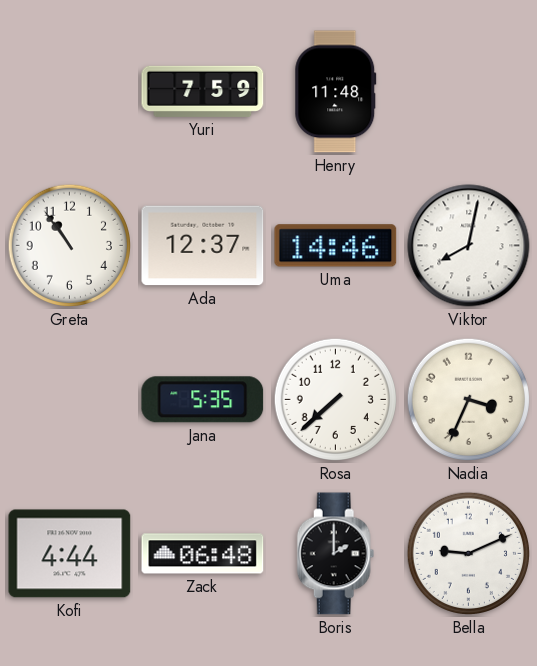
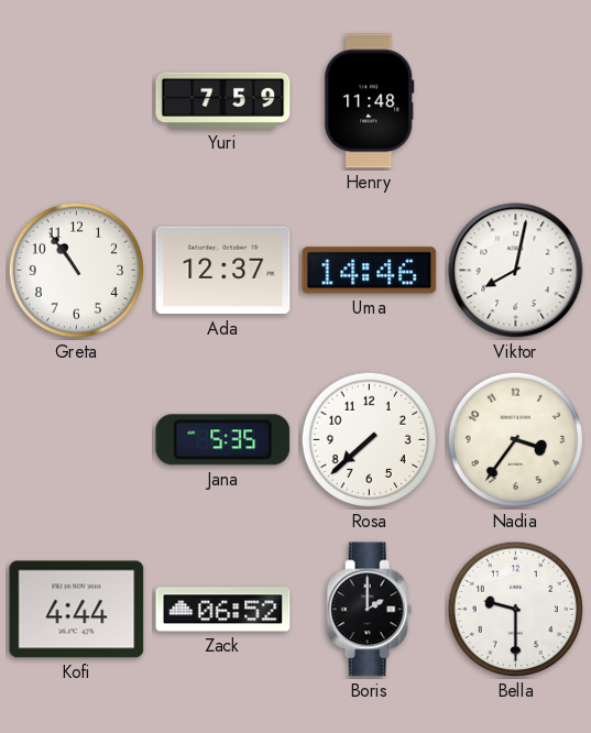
Nadia: 3:34 -> 3:36 (516, 440)
Zack: 06:48 -> 06:52 (223, 610)
Bella: 9:11 -> 9:30 (516, 610)
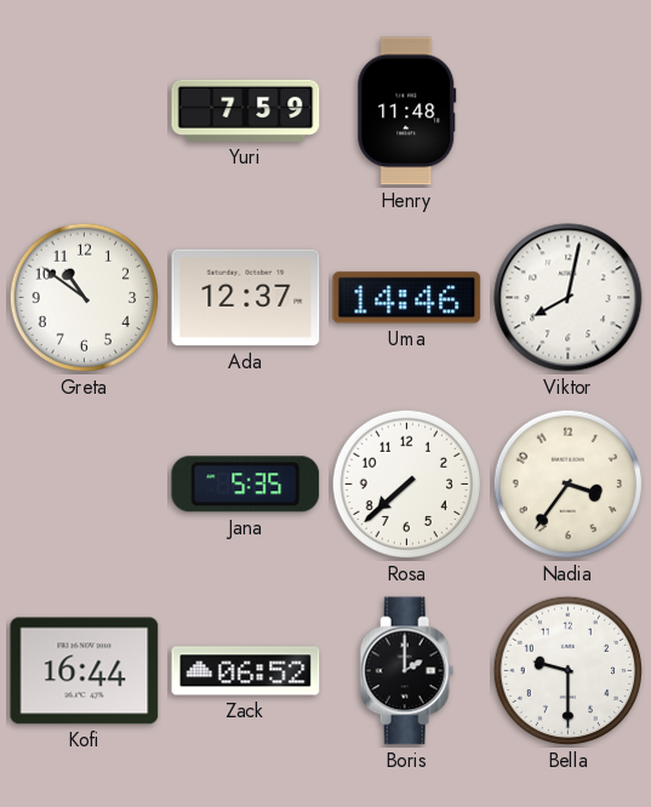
Greta: 10:54 -> 10:51 (85, 298)
Kofi: 4:44 -> 16:44 (85, 671)
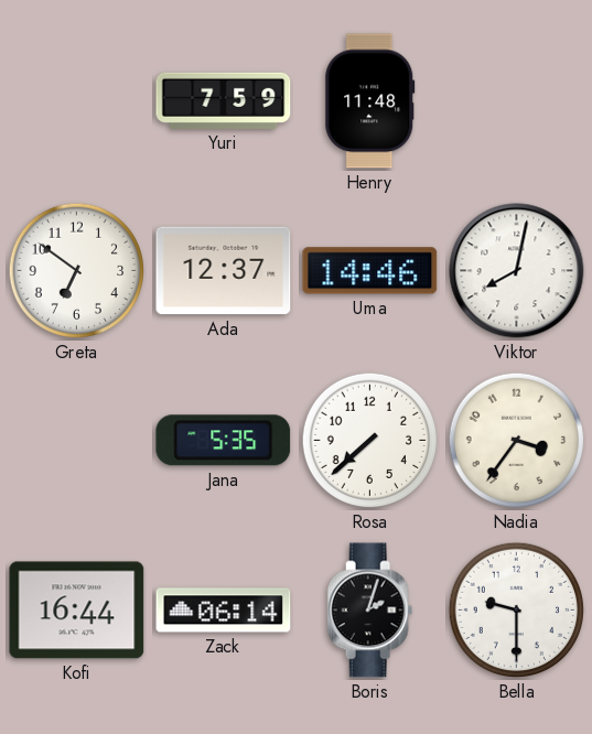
Greta: 10:51 -> 6:51 (77, 271)
Zack: 06:52 -> 06:14 (224, 611)
Boris: 2:00 -> 2:03 (370, 611)
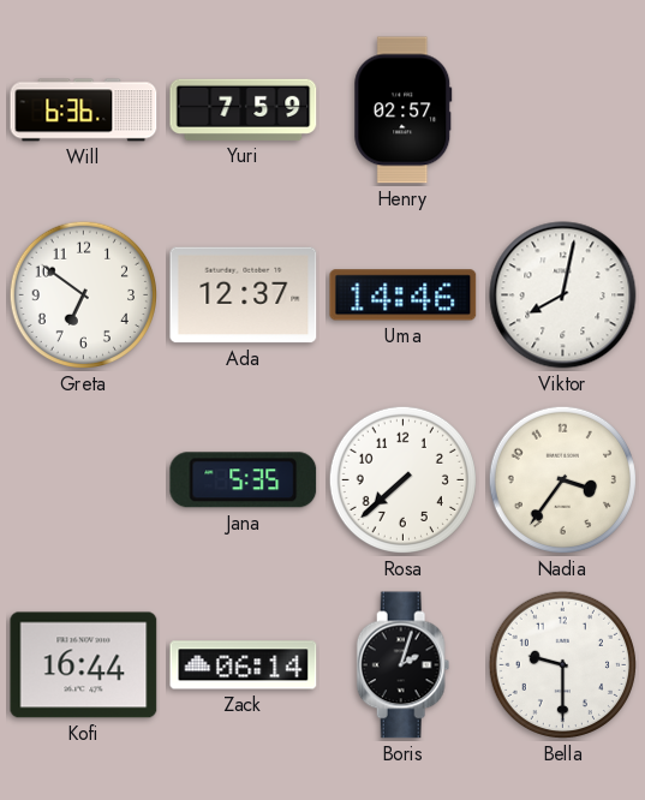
Will: none -> 6:36 (84, 111)
Henry: 11:48 -> 02:57 (404, 111)
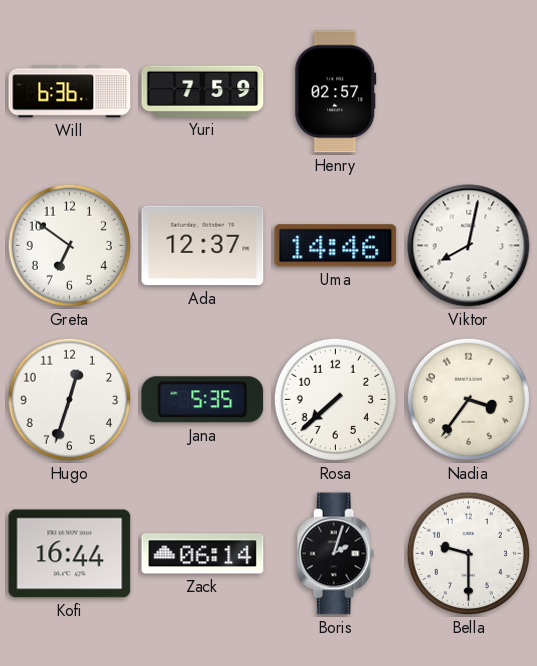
Hugo: none -> 12:33 (70, 400)
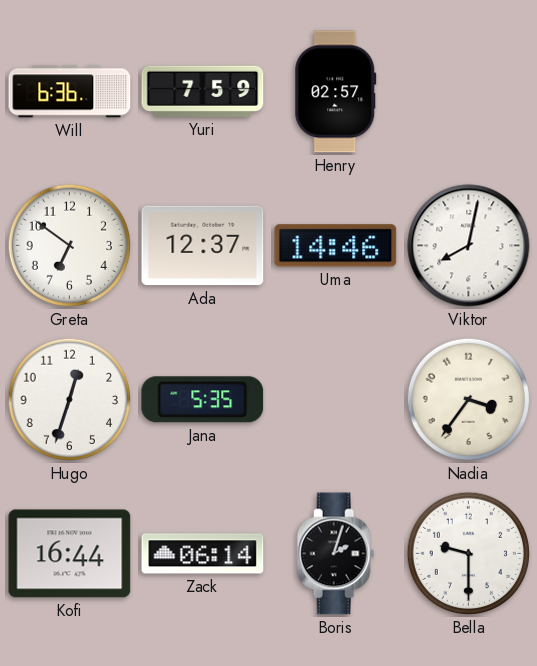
Rosa: 7:38 -> none (336, 400)
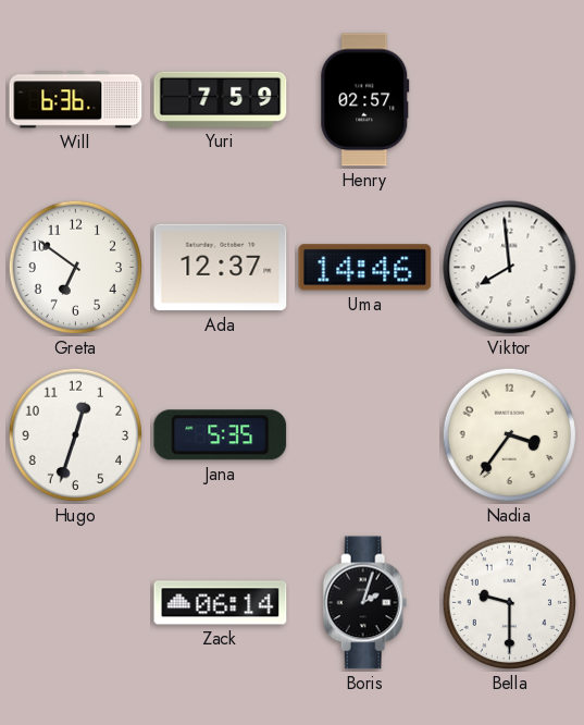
Viktor: 8:02 -> 7:59 (510, 268)
Kofi: 16:44 -> none (70, 554)
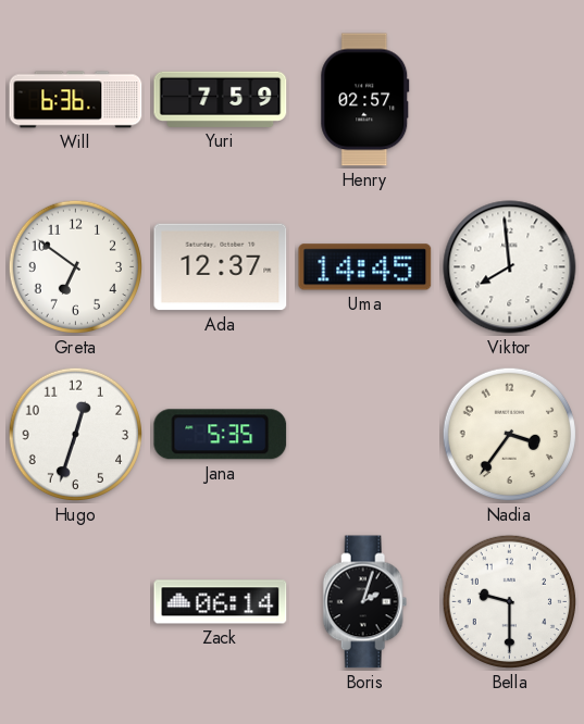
Uma: 14:46 -> 14:45 (365, 267)
